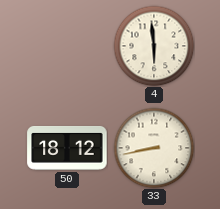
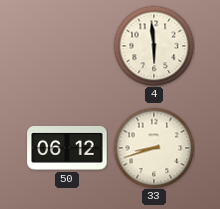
50: 18:12 -> 06:12 (67, 148)
33: 8:43 -> 8:42 (154, 148)
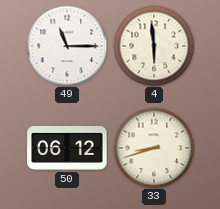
49: none -> 11:15 (67, 46)
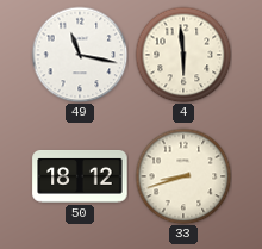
49: 11:15 -> 11:17 (80, 55)
50: 06:12 -> 18:12 (80, 176)
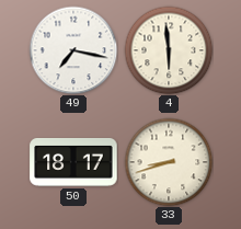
49: 11:17 -> 7:17 (73, 50)
50: 18:12 -> 18:17 (73, 162)
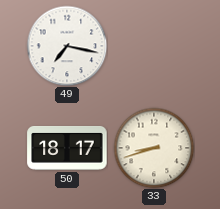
4: 5:59 -> none (169, 50)
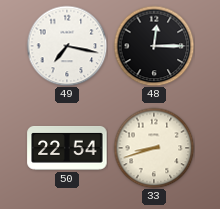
48: none -> 12:15 (154, 46)
50: 18:17 -> 22:54 (67, 148)
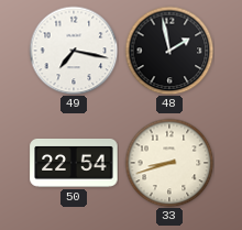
48: 12:15 -> 1:58 (169, 51)
